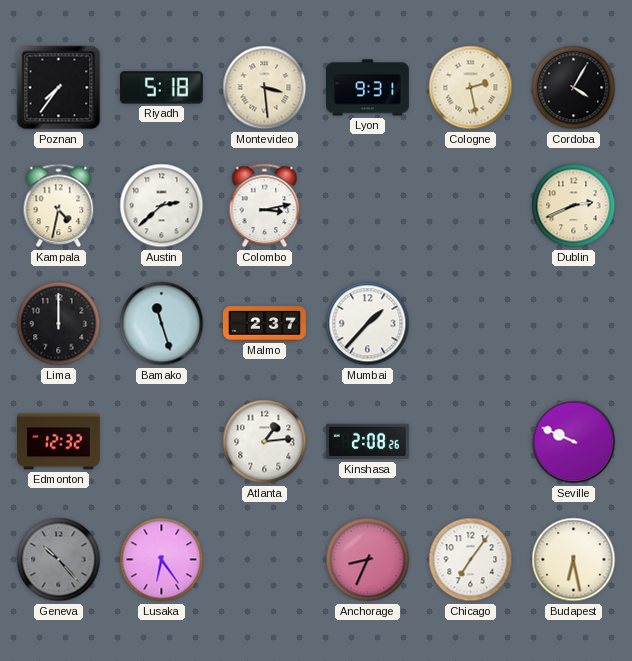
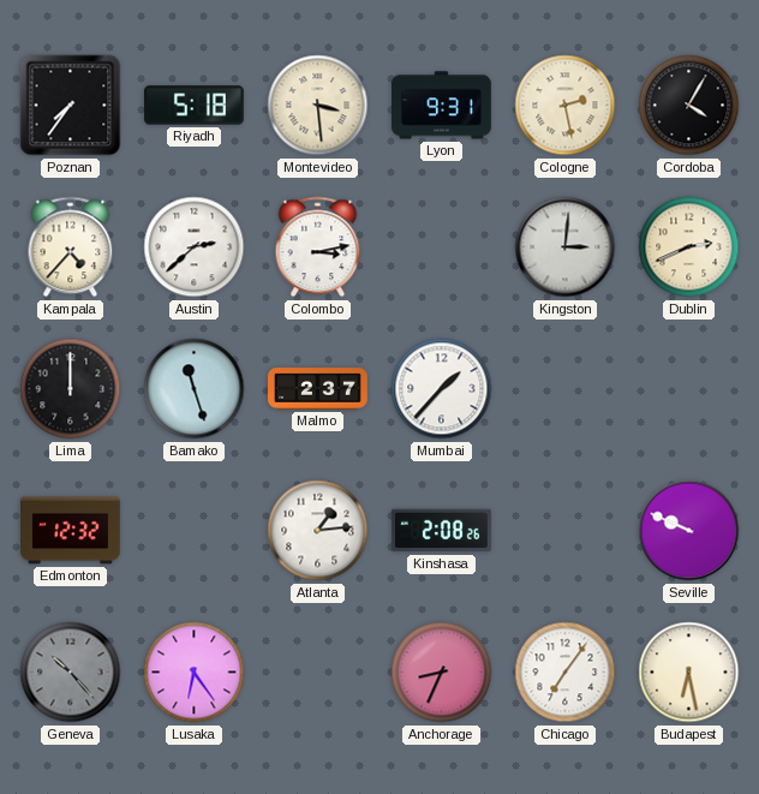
Kampala: 4:32 -> 4:37 (71, 247)
Kingston: none -> 3:01 (566, 247)
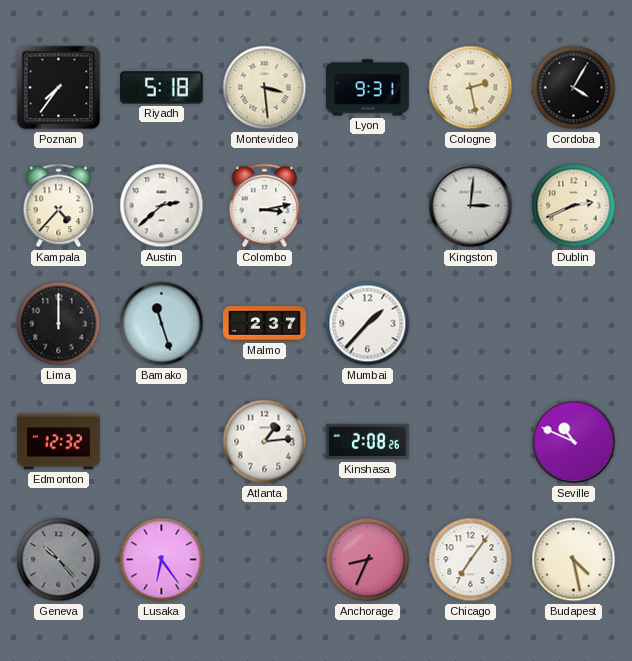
Seville: 9:49 -> 10:49 (574, 442)
Budapest: 6:28 -> 4:28 (574, 560)
